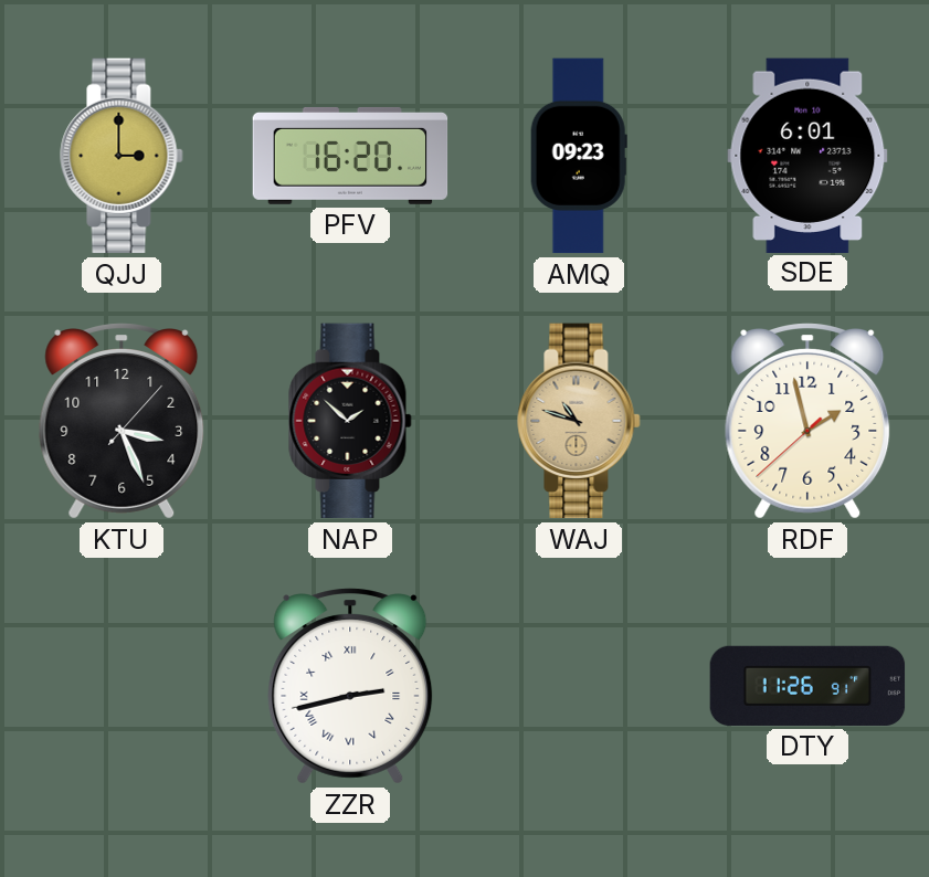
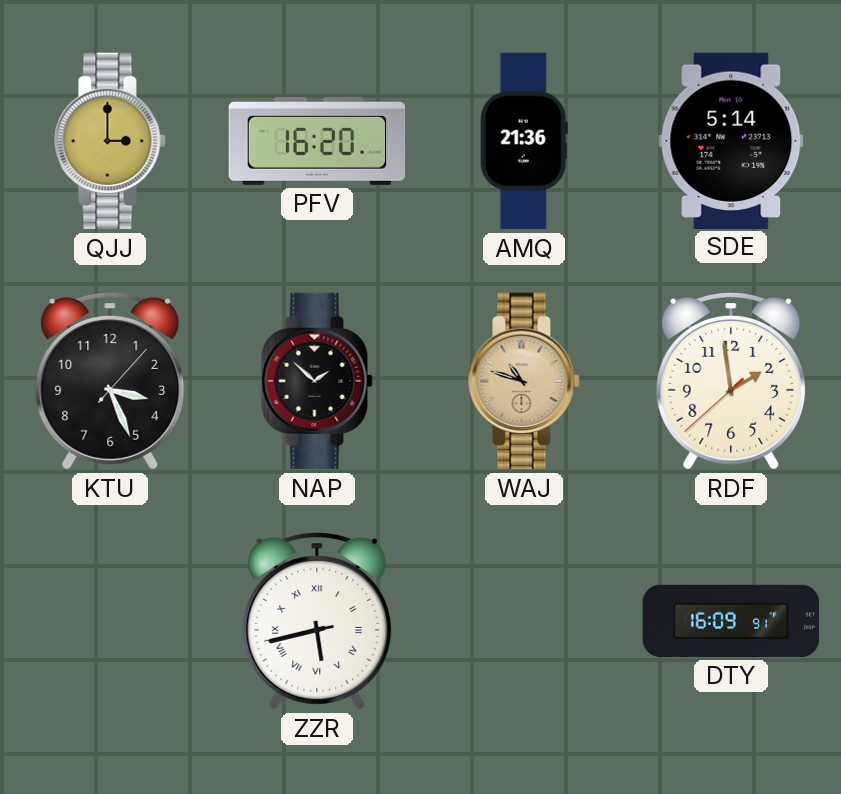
AMQ: 09:23 -> 21:36 (524, 141)
SDE: 6:01 -> 5:14 (731, 140)
RDF: 1:57 -> 1:58 (731, 381)
ZZR: 2:42 -> 5:42 (317, 621)
DTY: 11:26 -> 16:09 (731, 621)
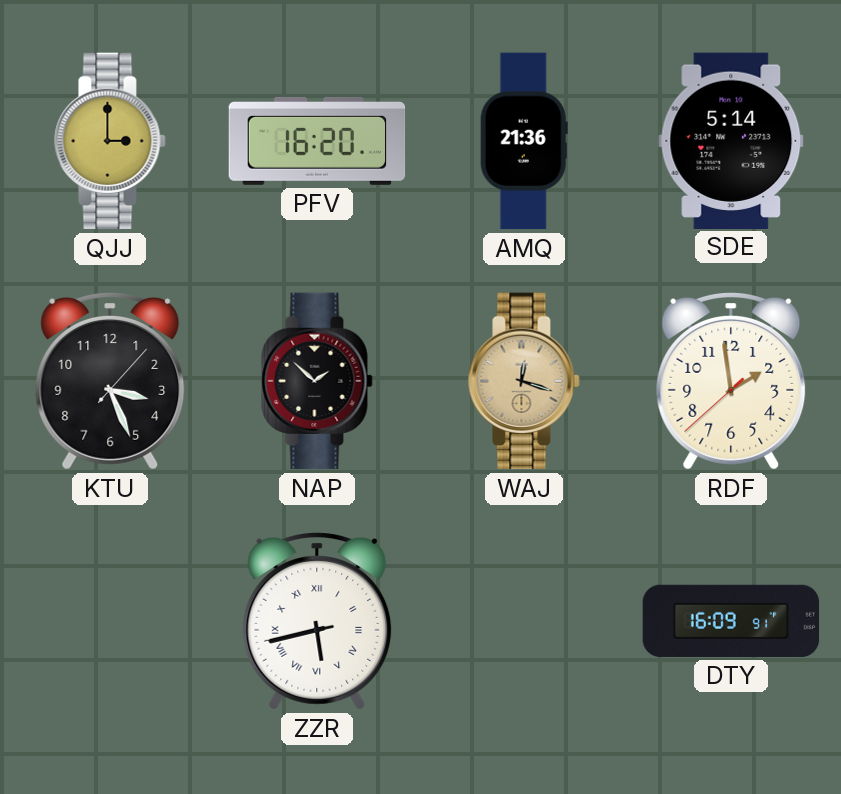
WAJ: 10:48 -> 12:18 (524, 381)
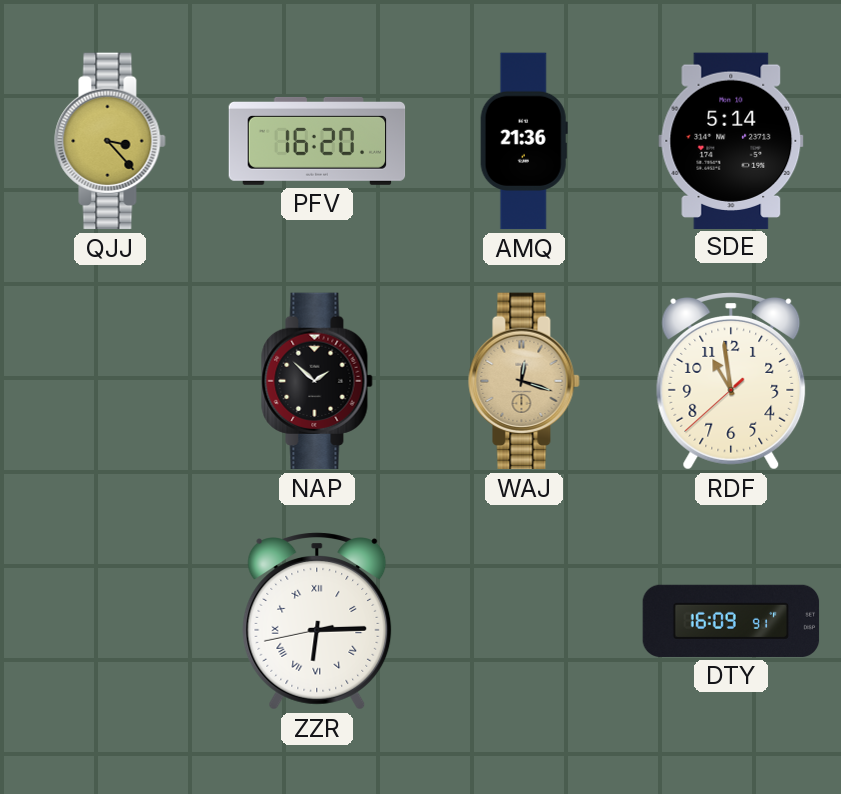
QJJ: 3:00 -> 3:23 (110, 141)
KTU: 3:26 -> none (110, 381)
RDF: 1:58 -> 10:58 (731, 381)
ZZR: 5:42 -> 6:14 (317, 621)
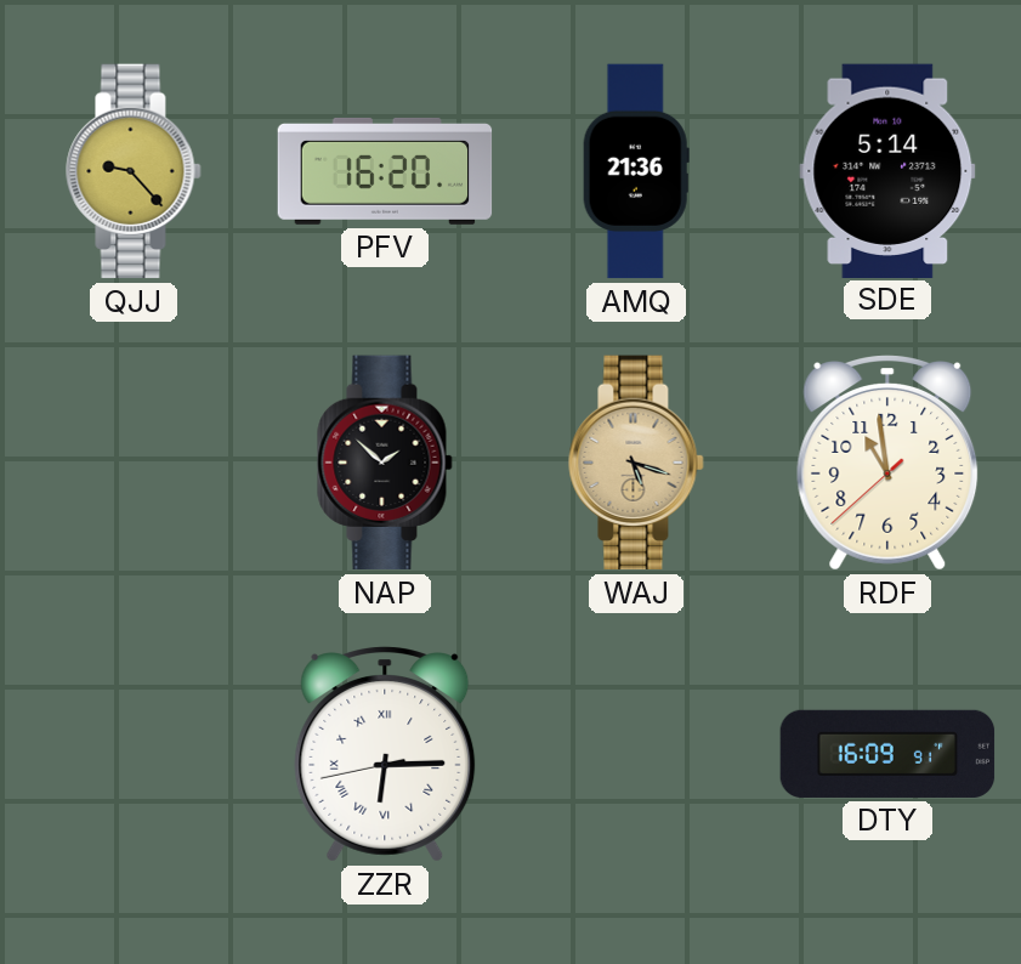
QJJ: 3:23 -> 9:23 (134, 171)
WAJ: 12:18 -> 5:18 (636, 463)
